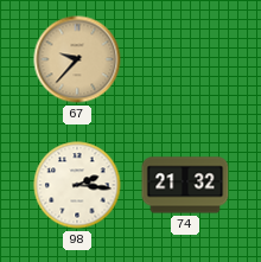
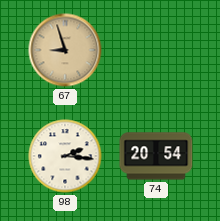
67: 9:37 -> 8:57 (65, 50)
74: 21:32 -> 20:54 (156, 156)
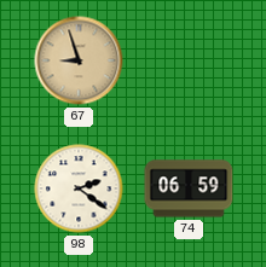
98: 2:16 -> 2:21 (79, 188)
74: 20:54 -> 06:59 (189, 188)
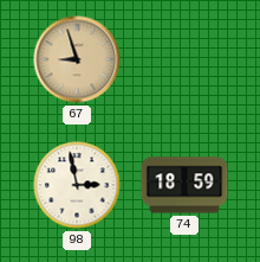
98: 2:21 -> 2:58 (77, 185)
74: 06:59 -> 18:59 (184, 185)
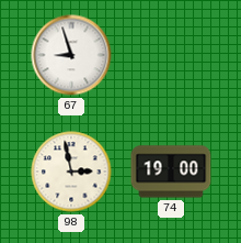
67 dial: champagne -> white (71, 55)
74: 18:59 -> 19:00 (171, 172)
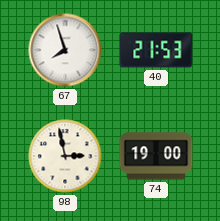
67: 8:57 -> 7:57 (65, 50)
40: none -> 21:53 (156, 50)
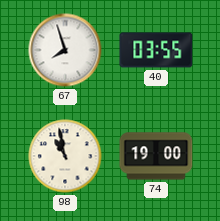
40: 21:53 -> 03:55 (156, 50)
98: 2:58 -> 10:58 (65, 156)
